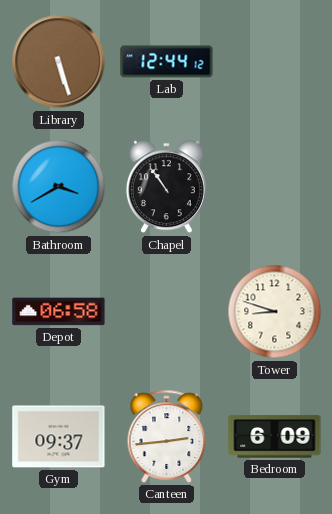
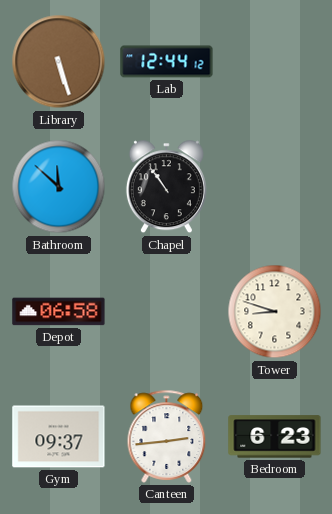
Bathroom: 3:40 -> 11:52 (59, 187)
Bedroom: 6:09 -> 6:23 (275, 437)
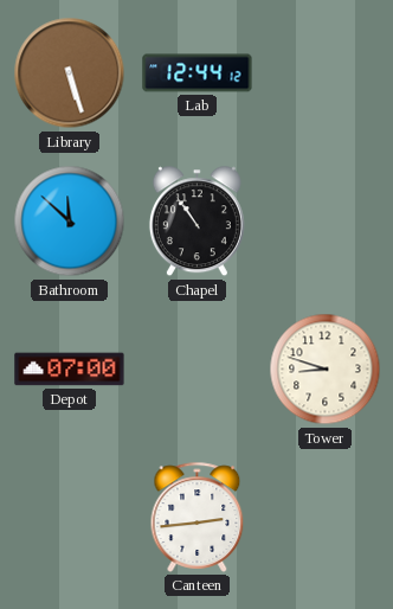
Depot: 06:58 -> 07:00 (70, 370)
Gym: 09:37 -> none (59, 437)
Bedroom: 6:23 -> none (275, 437)
